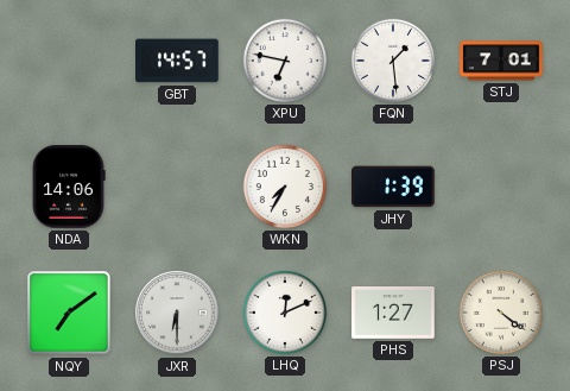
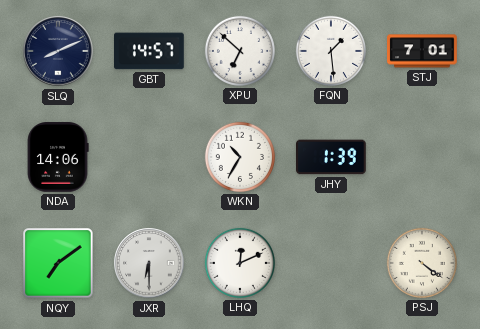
SLQ: none -> 8:11 (58, 51)
XPU: 6:47 -> 6:52 (240, 51)
WKN: 7:35 -> 10:35 (240, 157)
PHS: 1:27 -> none (393, 314)
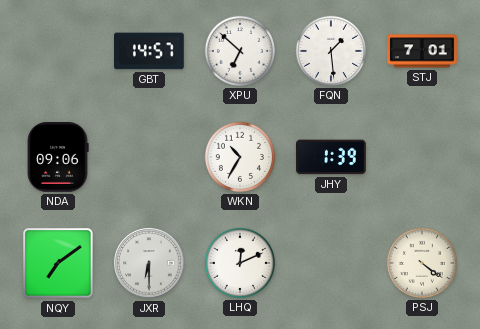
SLQ: 8:11 -> none (58, 51)
NDA: 14:06 -> 09:06 (58, 157)
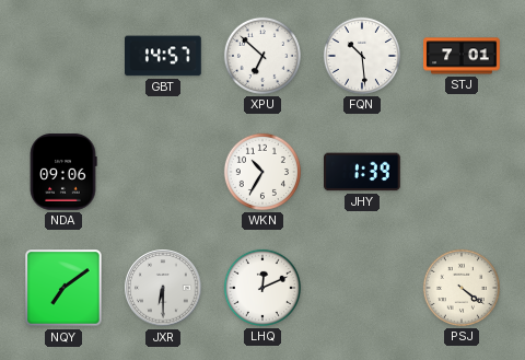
FQN: 1:29 -> 10:29 (362, 56)
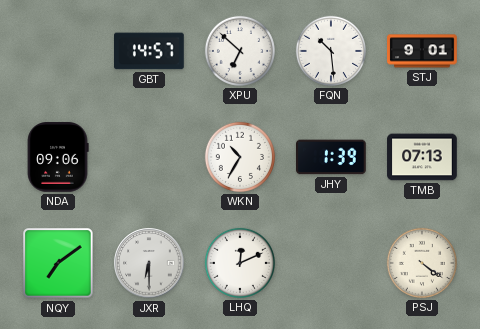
STJ: 7:01 -> 9:01 (422, 51)
TMB: none -> 07:13 (422, 157)
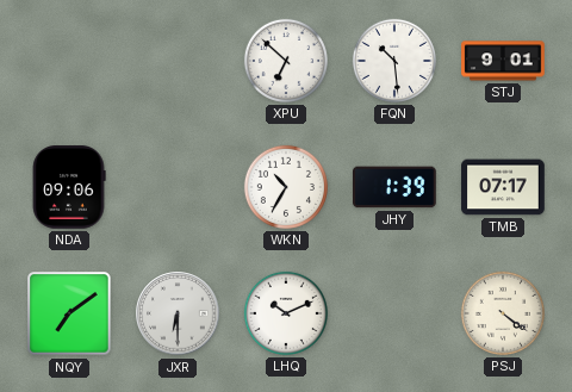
GBT: 14:57 -> none (150, 51)
TMB: 07:13 -> 07:17 (503, 187)
LHQ: 12:11 -> 10:11 (286, 313)
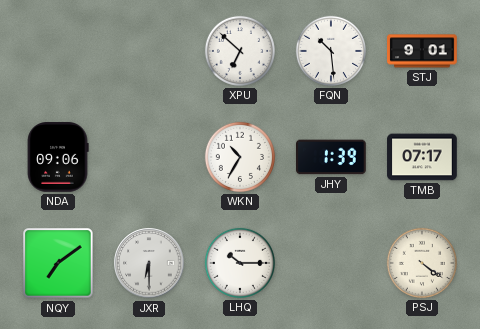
LHQ: 10:11 -> 10:15 (240, 263)
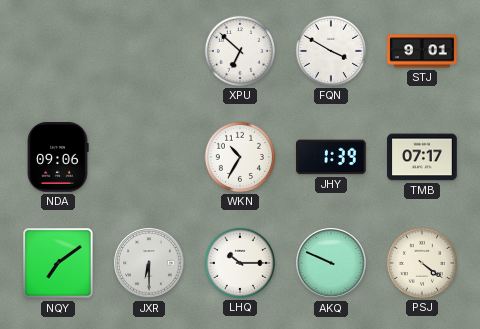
FQN: 10:29 -> 3:50 (331, 51)
AKQ: none -> 9:49 (331, 263)
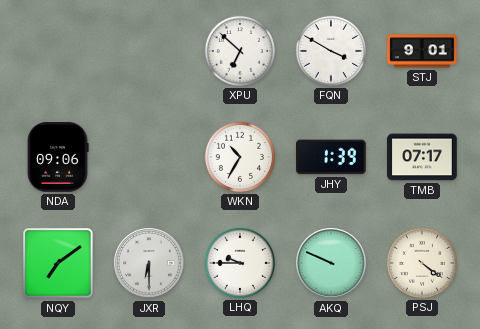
LHQ: 10:15 -> 9:45 (240, 263)
